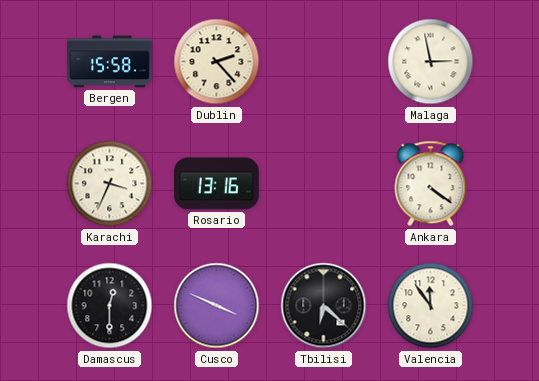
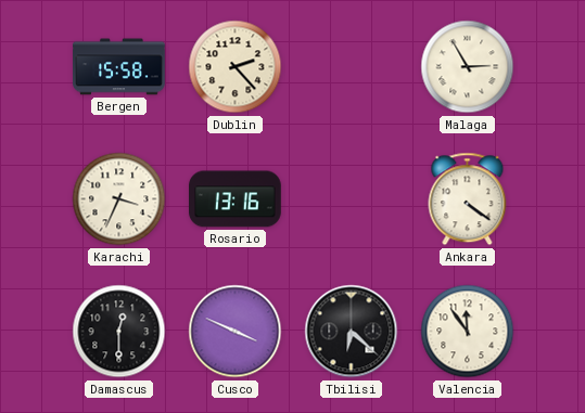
Malaga: 2:58 -> 2:55 (468, 67)
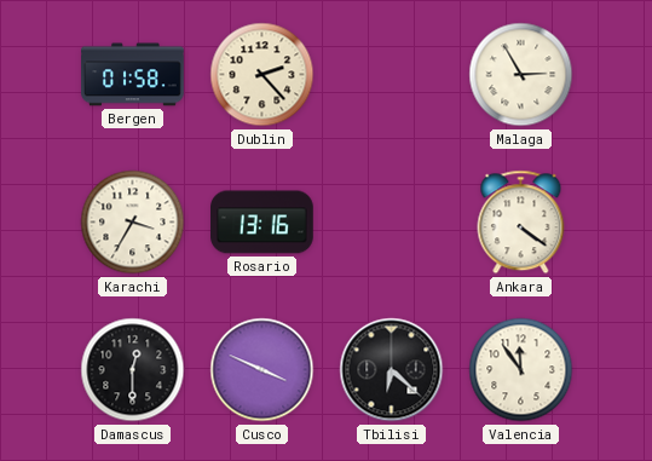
Bergen: 15:58 -> 01:58 (133, 75)
Karachi: 3:34 -> 3:35 (133, 223)
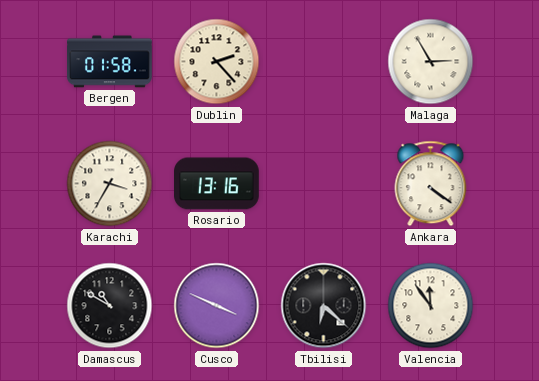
Damascus: 12:30 -> 10:50 (110, 306)
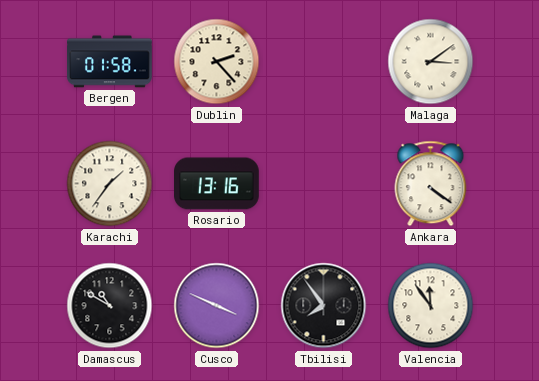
Malaga: 2:55 -> 3:09 (431, 62)
Karachi: 3:35 -> 1:36 (110, 184)
Tbilisi: 6:22 -> 7:54 (324, 306)
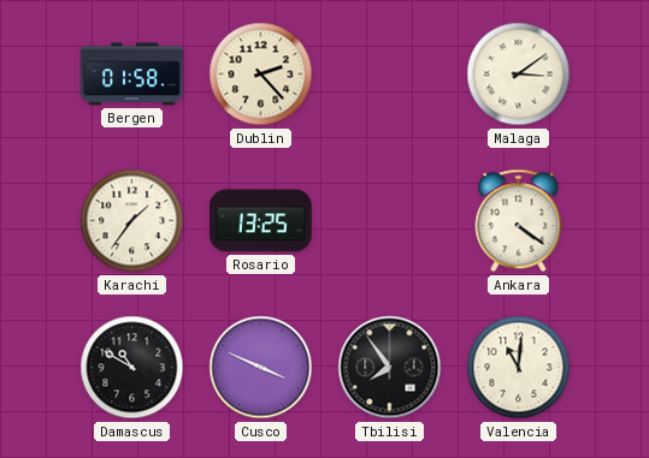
Rosario: 13:16 -> 13:25 (261, 221)
Valencia: 11:54 -> 11:01 (519, 368)
